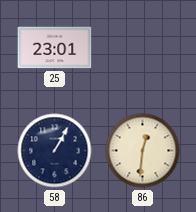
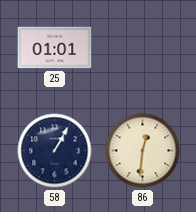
25: 23:01 -> 01:01 (55, 48)
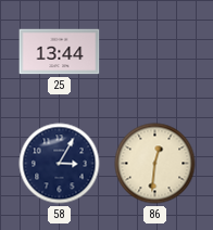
25: 01:01 -> 13:44 (60, 52)
58: 1:05 -> 3:05 (60, 164)
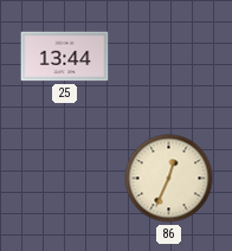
58: 3:05 -> none (60, 164)
86: 12:31 -> 12:34 (169, 179)
